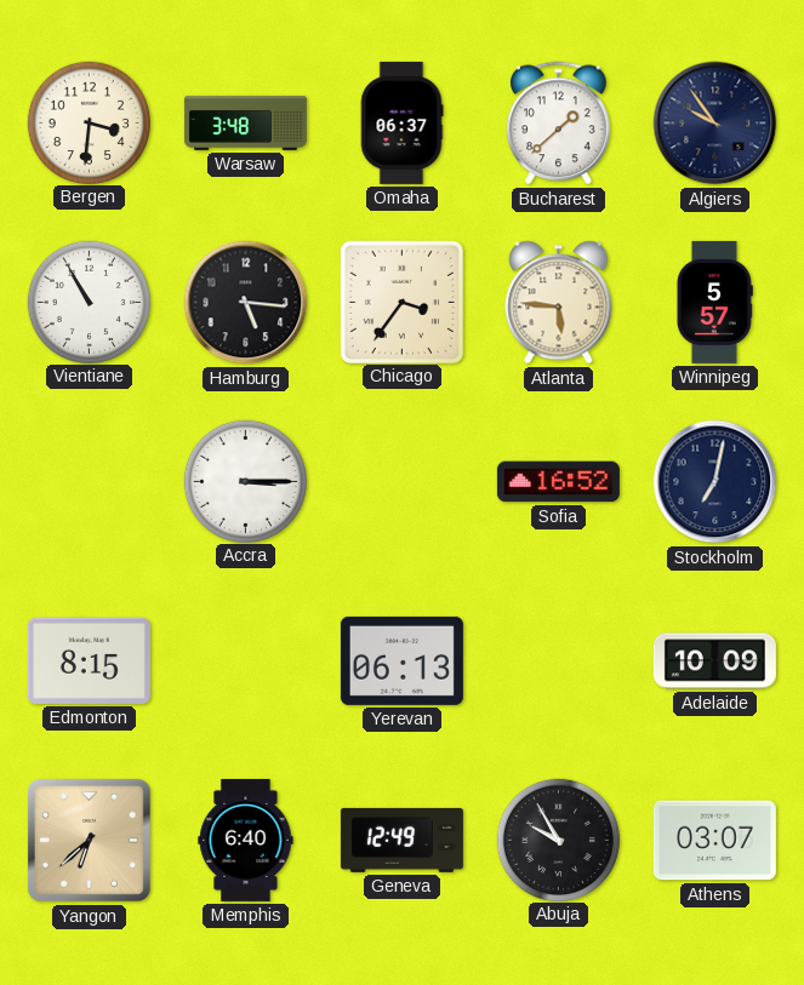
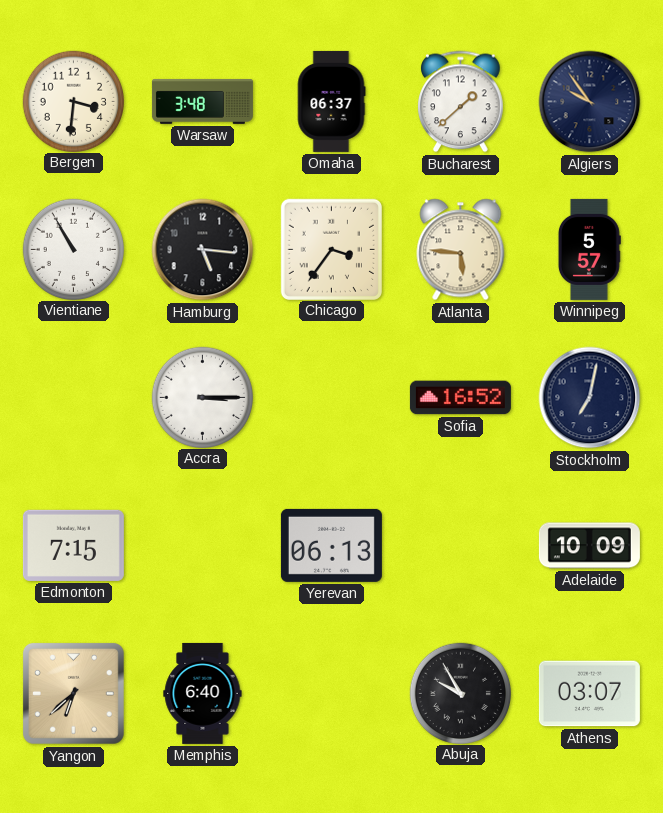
Edmonton: 8:15 -> 7:15 (73, 545)
Geneva: 12:49 -> none (401, 840)
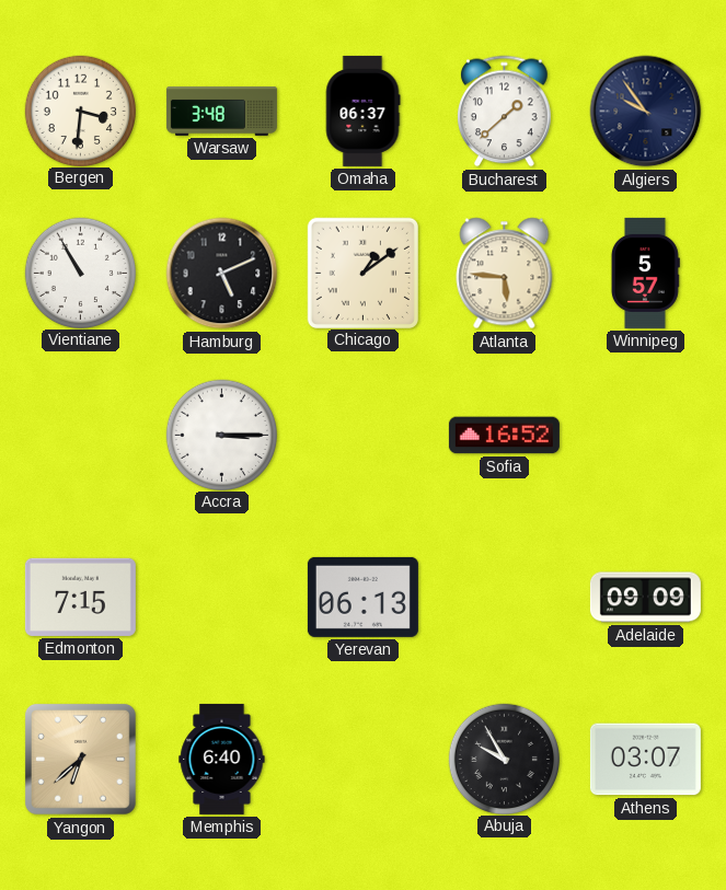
Hamburg: 5:16 -> 5:11 (222, 274)
Chicago: 3:36 -> 1:09 (362, 273)
Stockholm: 7:02 -> none (590, 398)
Adelaide: 10:09 -> 09:09 (645, 598)
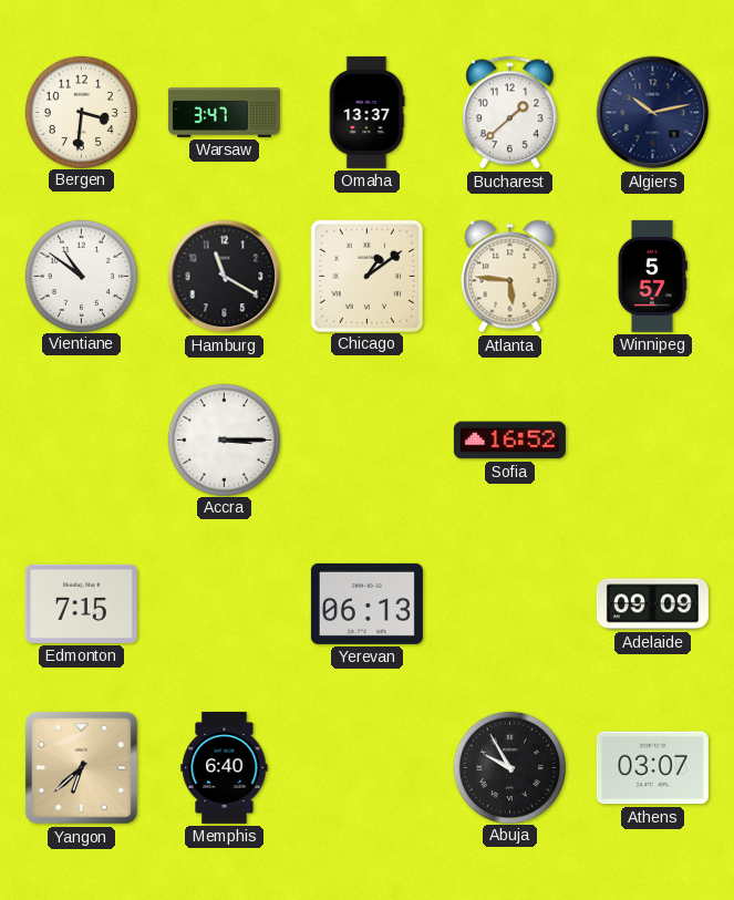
Warsaw: 3:48 -> 3:47 (224, 112)
Omaha: 06:37 -> 13:37 (366, 112)
Algiers: 9:54 -> 10:13 (653, 113)
Vientiane: 10:55 -> 10:51 (81, 276)
Hamburg: 5:11 -> 11:20 (225, 277)
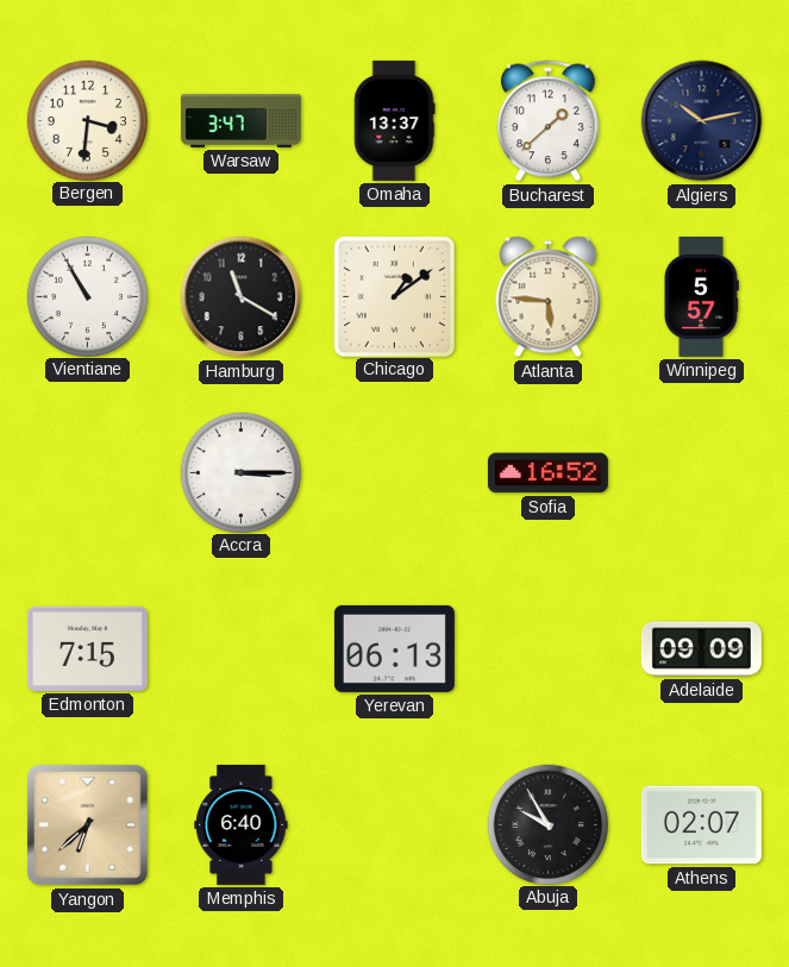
Vientiane: 10:51 -> 10:55 (87, 296)
Athens: 03:07 -> 02:07 (701, 825)
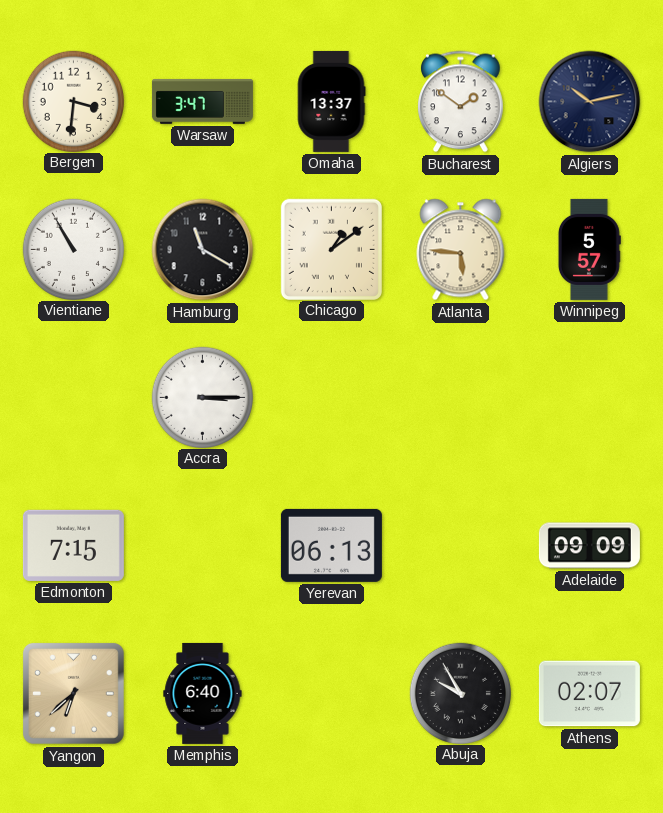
Bucharest: 1:38 -> 1:51 (461, 102)
Sofia: 16:52 -> none (547, 473)
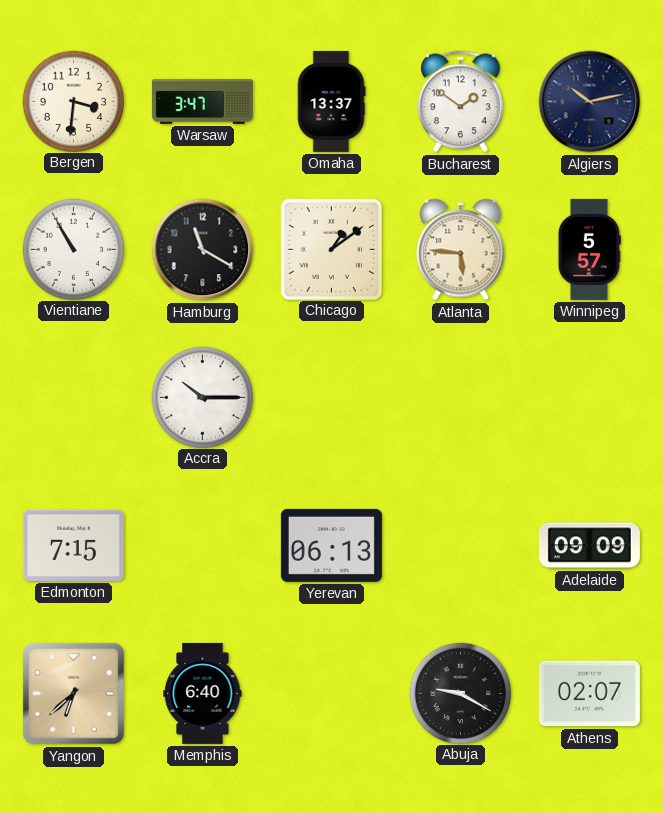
Accra: 3:15 -> 10:15 (202, 397)
Abuja: 9:55 -> 9:20 (460, 693)
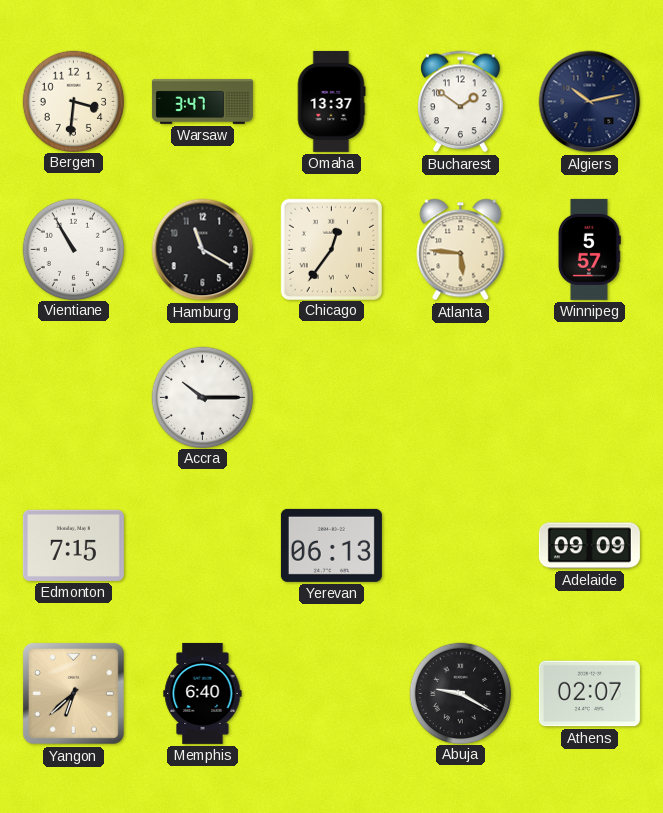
Chicago: 1:09 -> 12:36 (331, 249)
